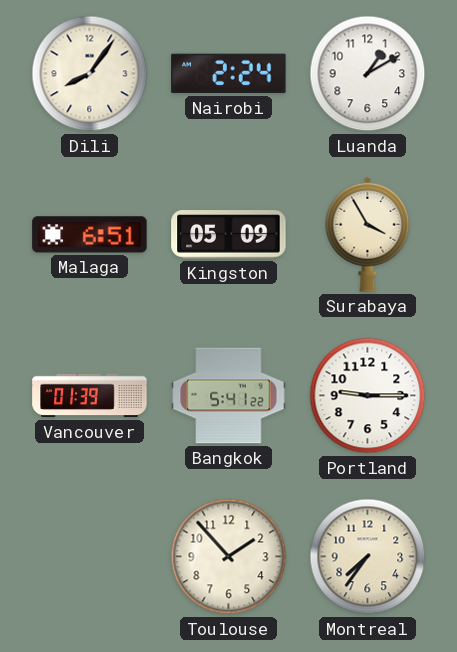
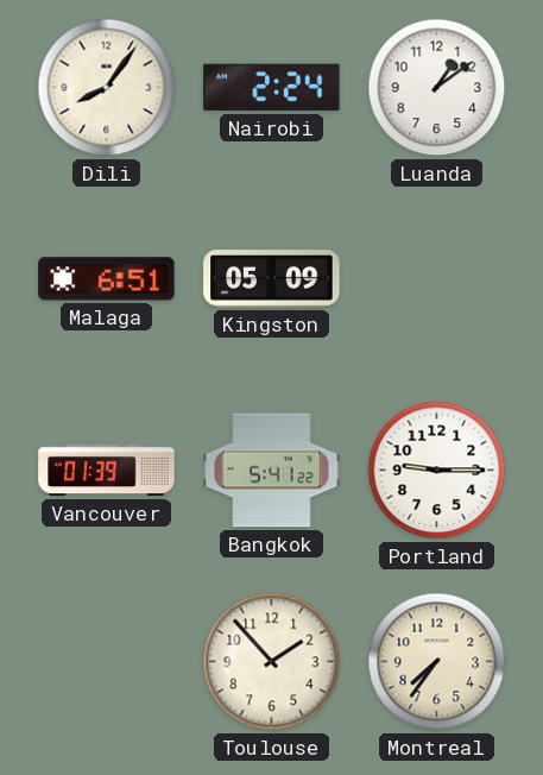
Luanda: 1:10 -> 1:09 (437, 88)
Surabaya: 3:55 -> none (368, 234)
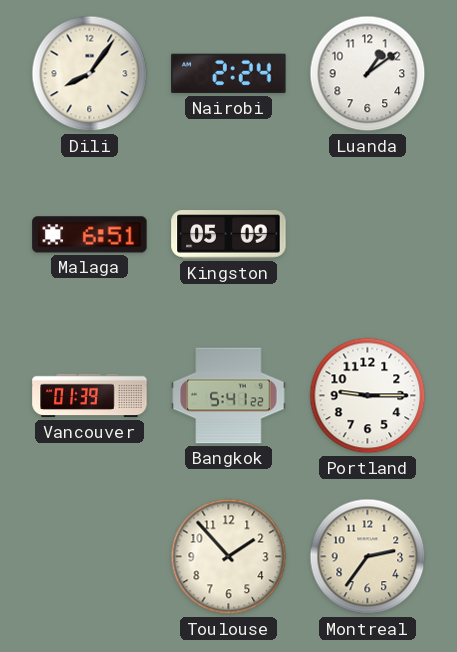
Montreal: 7:36 -> 2:36 (368, 557)
